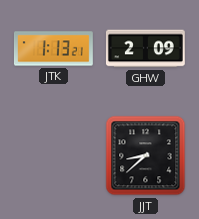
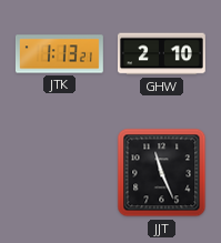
GHW: 2:09 -> 2:10 (162, 54)
JJT: 8:38 -> 11:26 (162, 173)
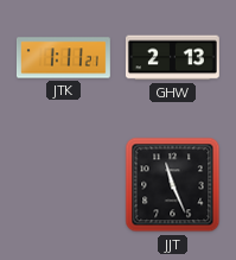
JTK: 1:13 -> 1:11 (63, 58)
GHW: 2:10 -> 2:13 (173, 58)
